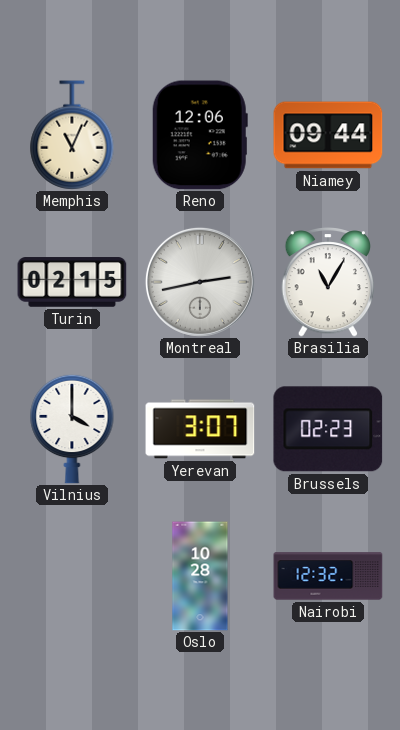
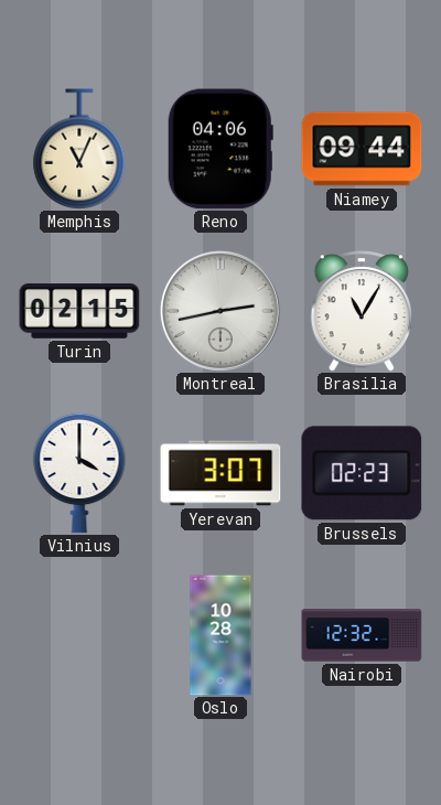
Reno: 12:06 -> 04:06 (220, 149)
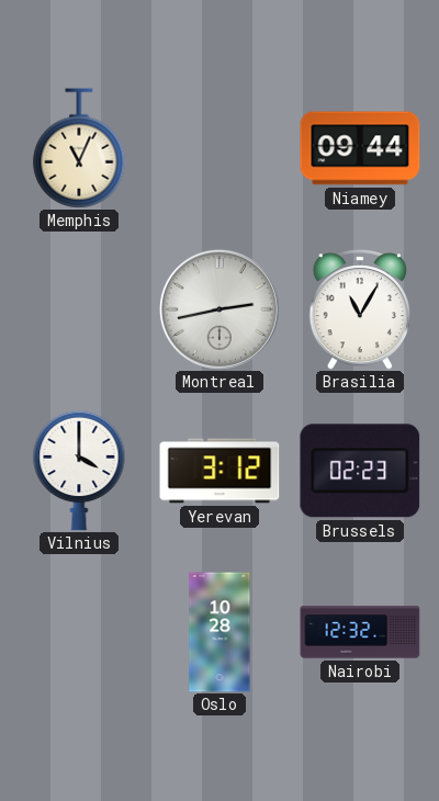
Reno: 04:06 -> none (220, 149)
Turin: 02:15 -> none (79, 311)
Yerevan: 3:07 -> 3:12 (219, 471)
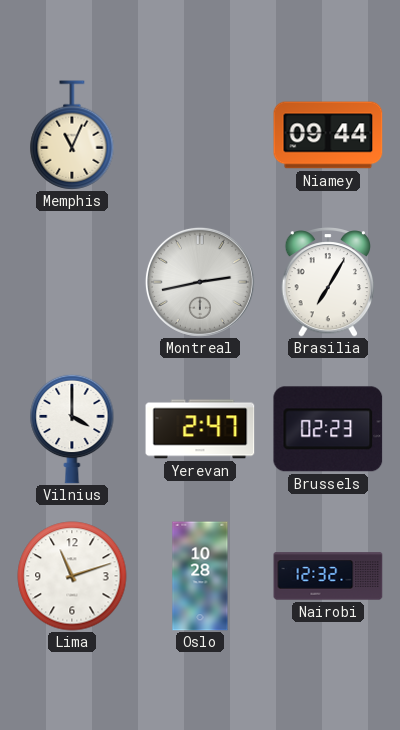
Brasilia: 11:05 -> 7:05 (327, 283)
Yerevan: 3:12 -> 2:47 (200, 429)
Lima: none -> 11:12 (72, 576)
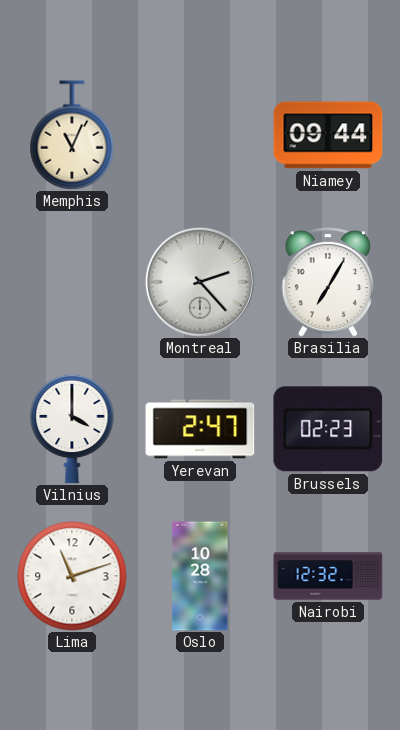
Montreal: 2:43 -> 2:23 (200, 282)
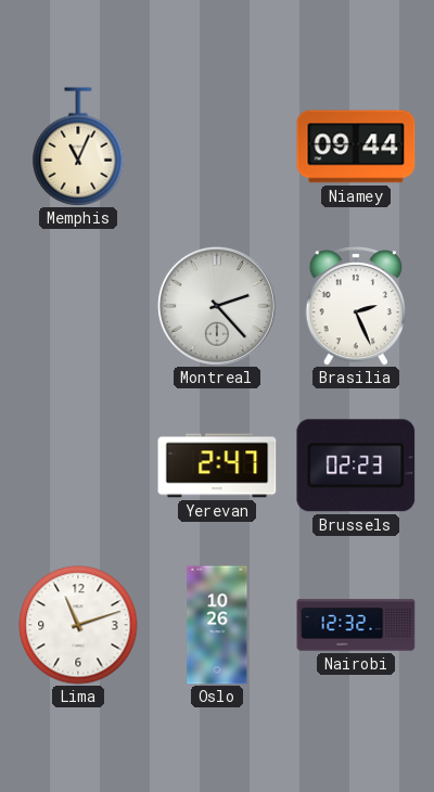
Brasilia: 7:05 -> 2:26 (355, 307)
Vilnius: 4:00 -> none (72, 429)
Oslo: 10:28 -> 10:26 (217, 625)
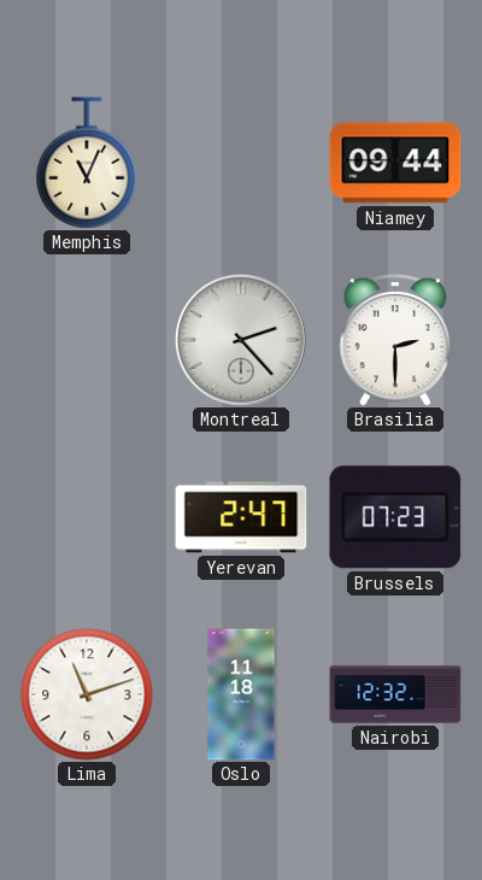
Brasilia: 2:26 -> 2:30 (394, 341)
Brussels: 02:23 -> 07:23 (395, 517)
Oslo: 10:26 -> 11:18 (241, 694)
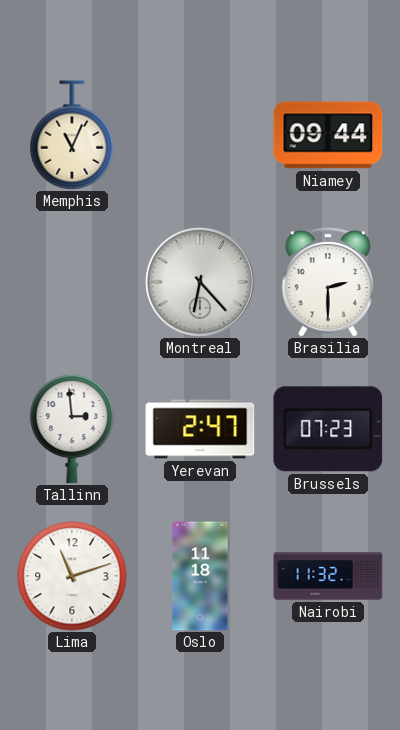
Montreal: 2:23 -> 6:23 (200, 282)
Tallinn: none -> 2:59 (72, 429)
Nairobi: 12:32 -> 11:32 (328, 576)
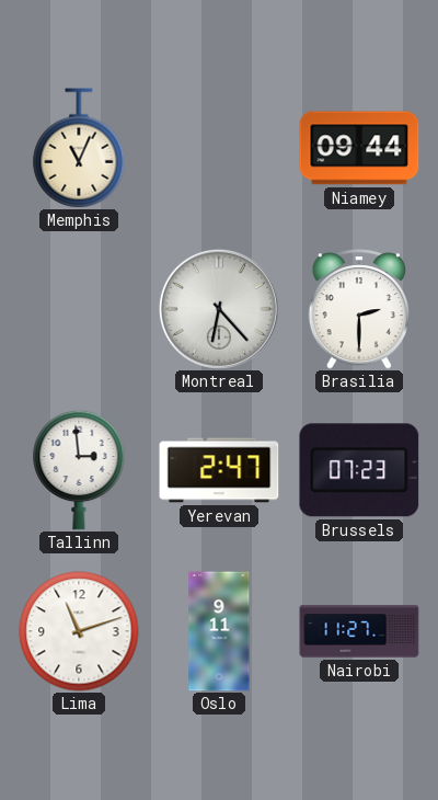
Oslo: 11:18 -> 9:11 (219, 631)
Nairobi: 11:32 -> 11:27 (359, 631)
